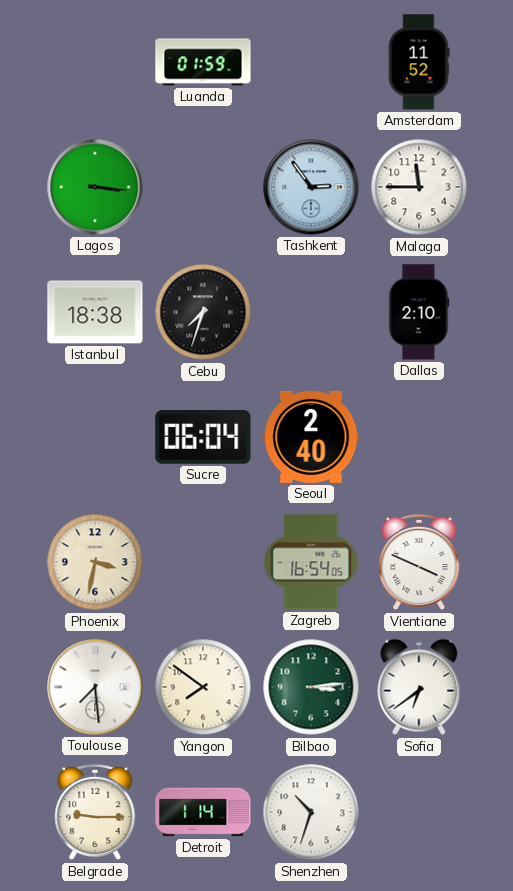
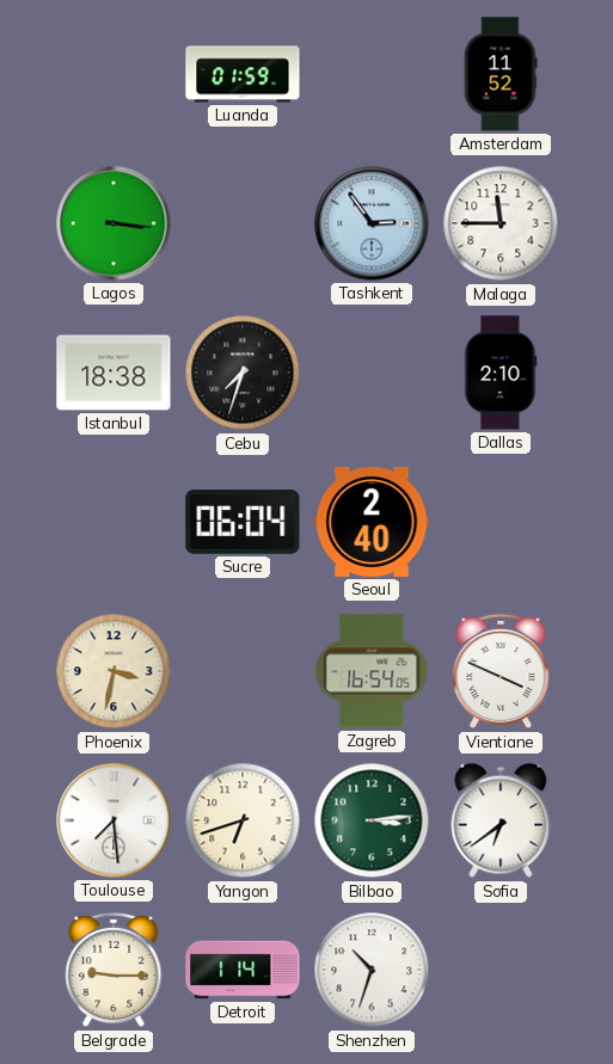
Yangon: 7:51 -> 6:42 (243, 820)
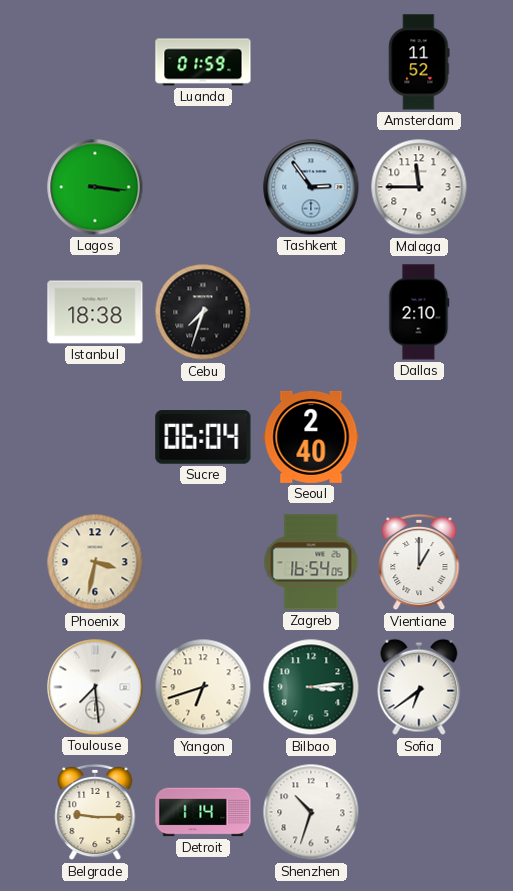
Vientiane: 3:49 -> 1:00 (419, 562)
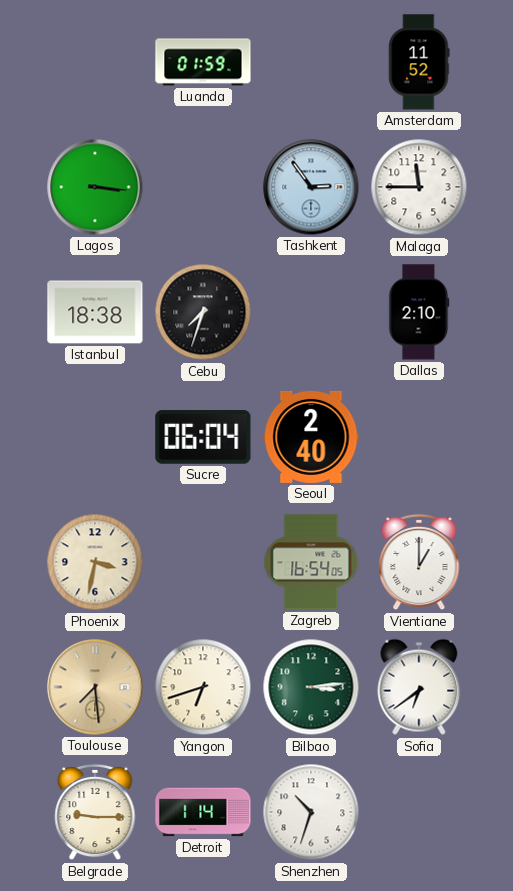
Toulouse dial: white -> champagne (95, 687)
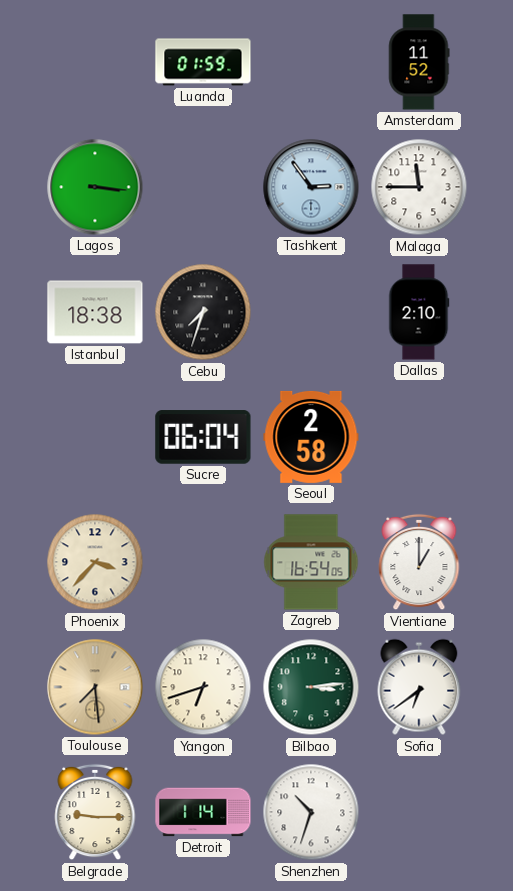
Seoul: 2:40 -> 2:58 (311, 437)
Phoenix: 3:32 -> 3:37 (95, 562)
